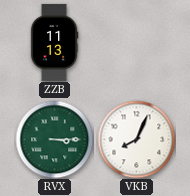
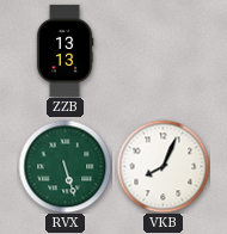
ZZB: 11:13 -> 13:13 (65, 50)
RVX: 3:15 -> 5:27 (65, 166)
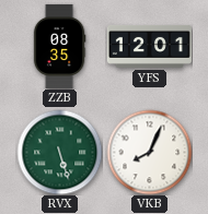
ZZB: 13:13 -> 08:35 (59, 46)
YFS: none -> 12:01 (149, 46)
